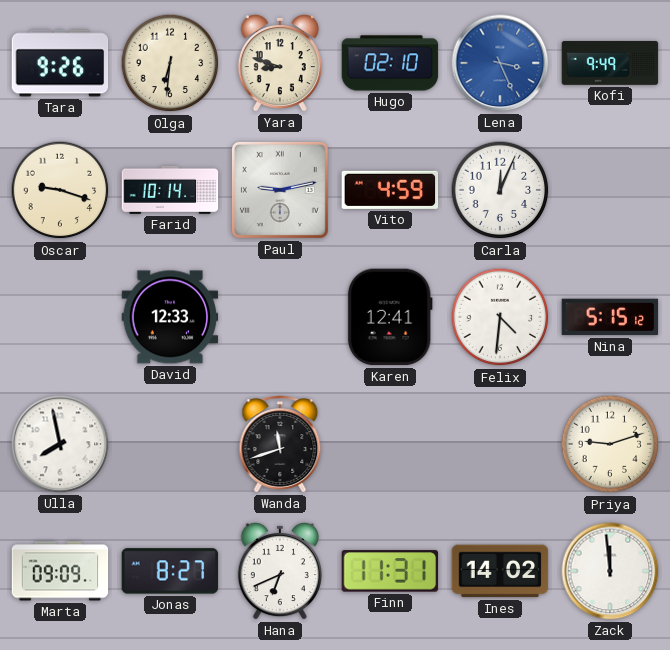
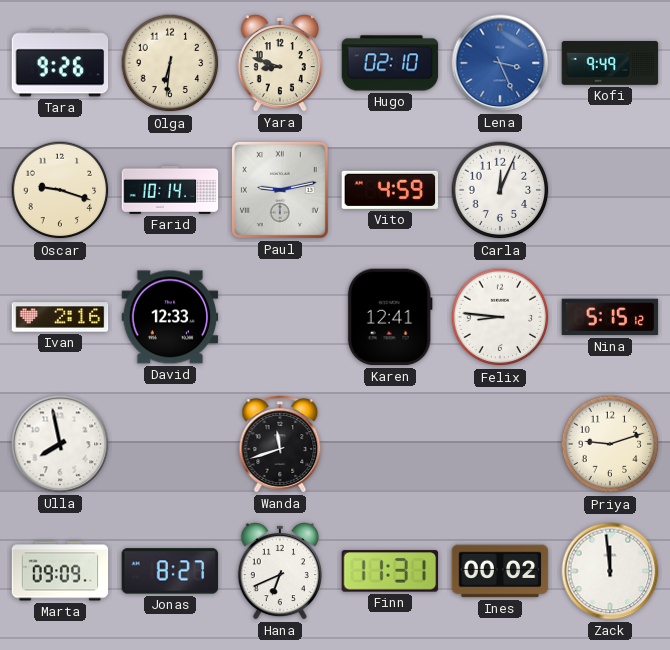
Ivan: none -> 2:16 (60, 317)
Felix: 4:31 -> 8:46 (500, 317)
Ines: 14:02 -> 00:02 (500, 571)
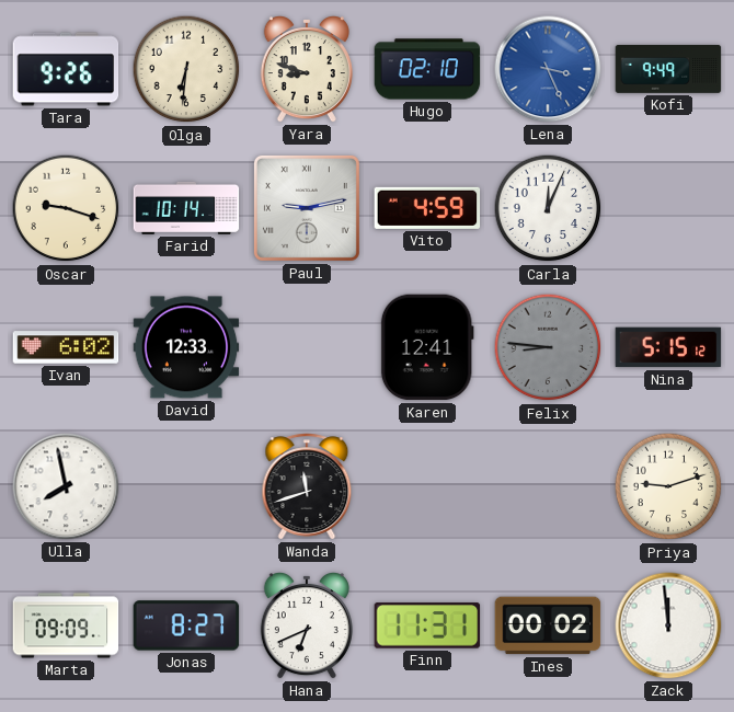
Ivan: 2:16 -> 6:02 (66, 347)
Felix dial: white -> grey (548, 347)
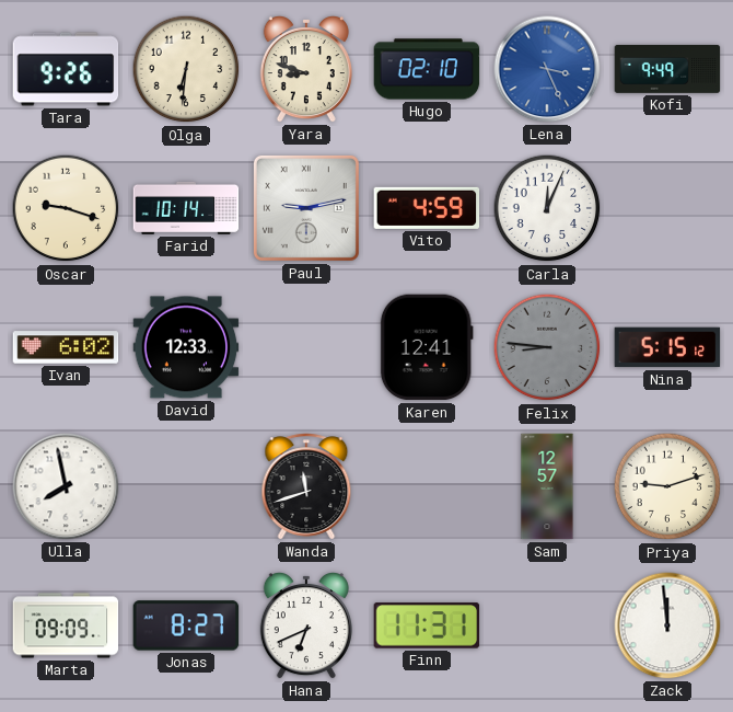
Sam: none -> 12:57 (547, 486)
Ines: 00:02 -> none (548, 625)
